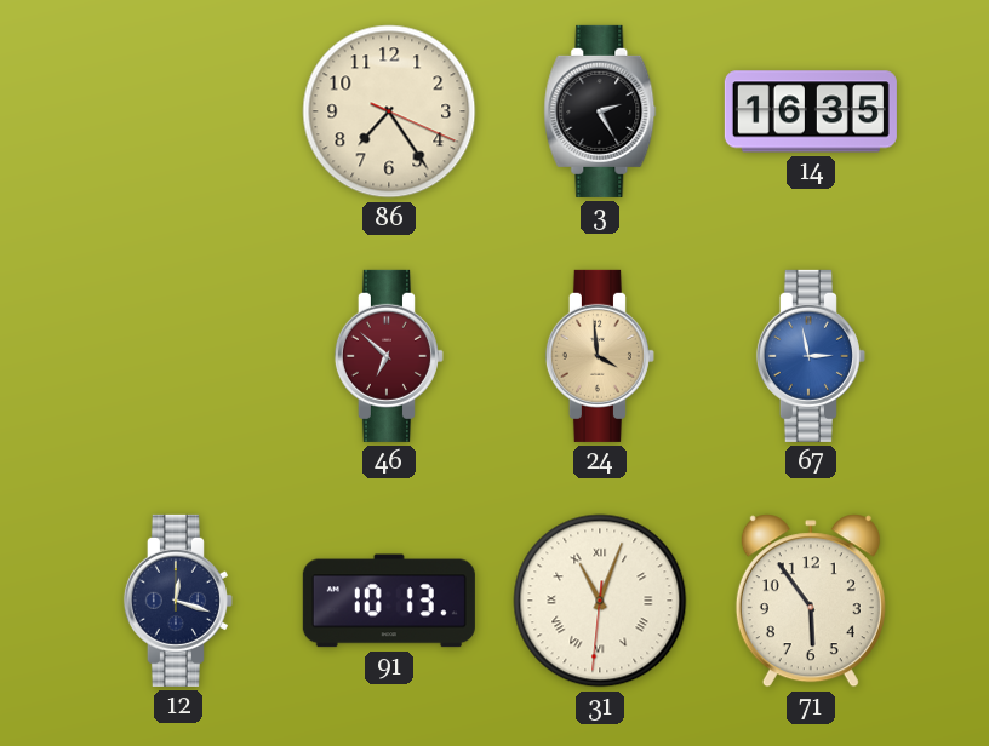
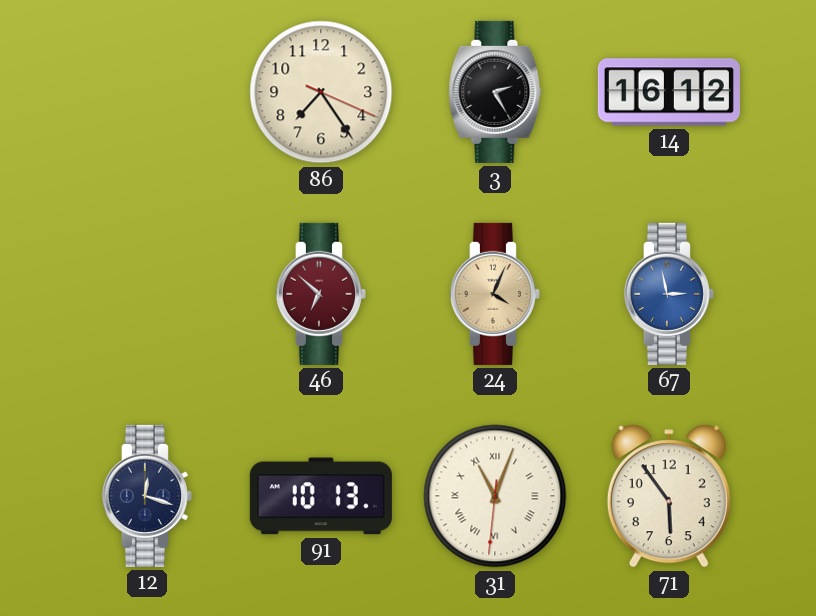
14: 16:35 -> 16:12 (669, 92)
24: 3:59 -> 4:04 (495, 294)
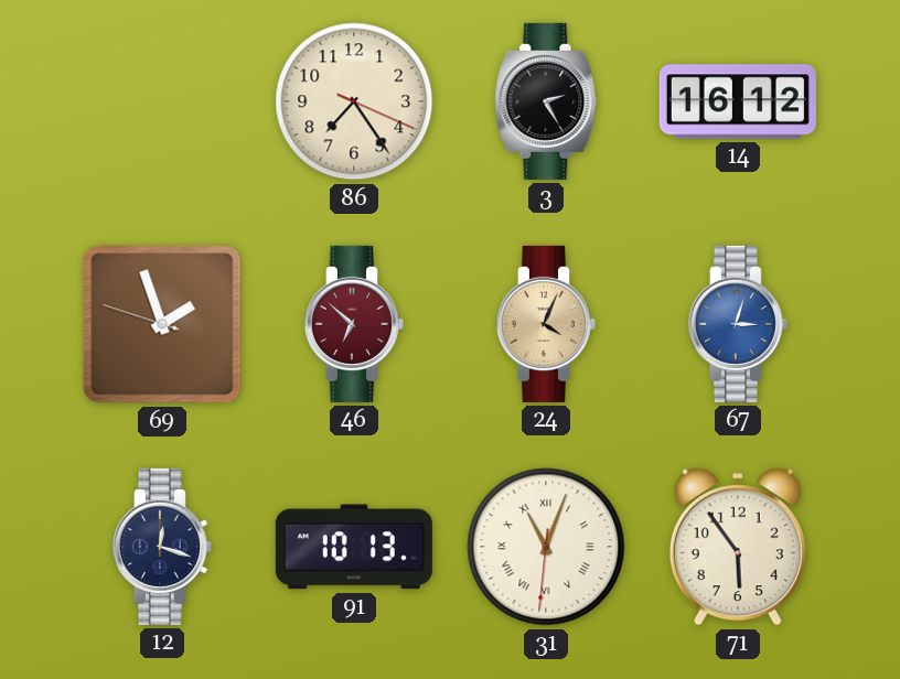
69: none -> 1:56 (162, 324)
67: 2:58 -> 3:03 (738, 324)
